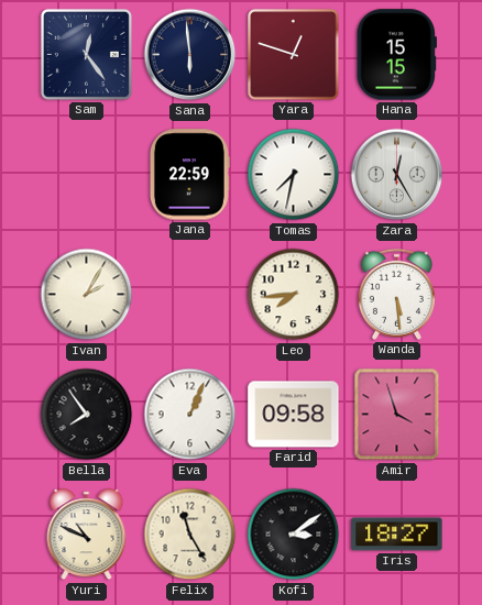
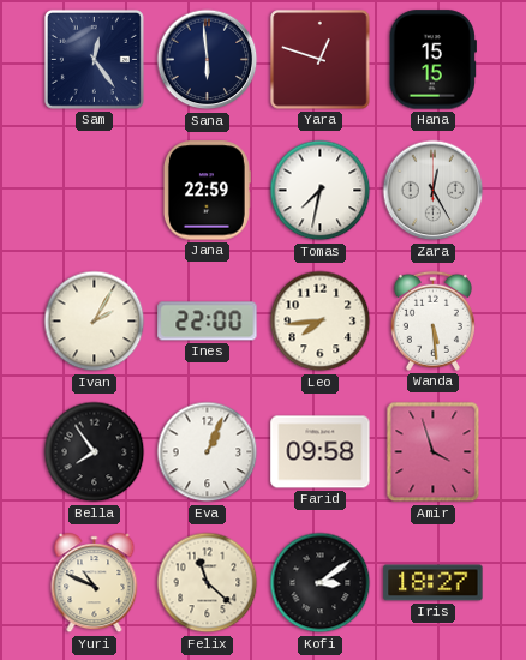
Ines: none -> 22:00 (208, 322)
Felix: 11:25 -> 11:22 (208, 583)
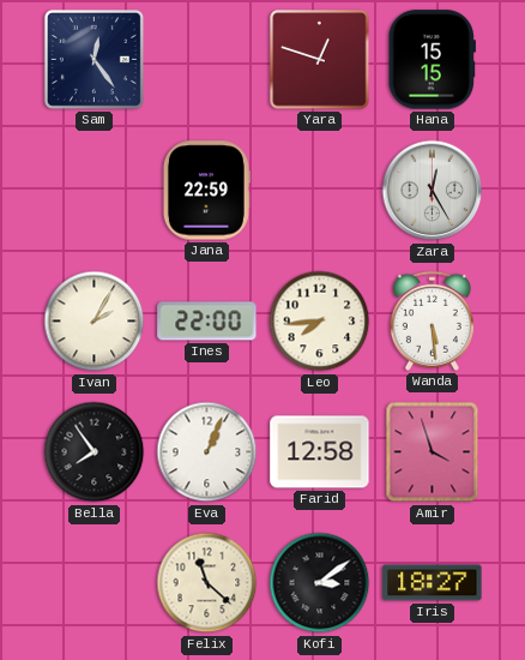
Sana: 5:59 -> none (208, 60)
Tomas: 7:32 -> none (321, 191)
Farid: 09:58 -> 12:58 (320, 452)
Yuri: 10:49 -> none (95, 583)
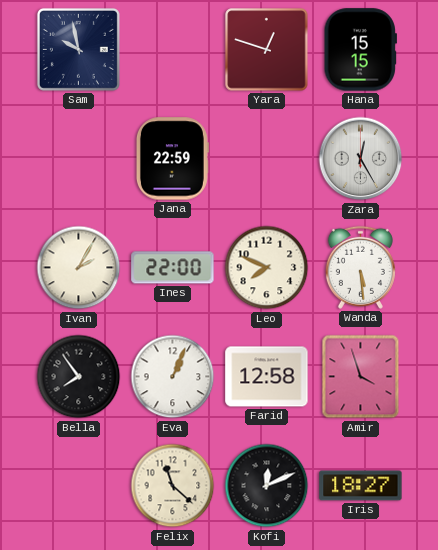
Sam: 12:24 -> 9:58 (78, 49)
Leo: 7:44 -> 7:49 (267, 268)
Kofi: 3:09 -> 12:11 (267, 486)
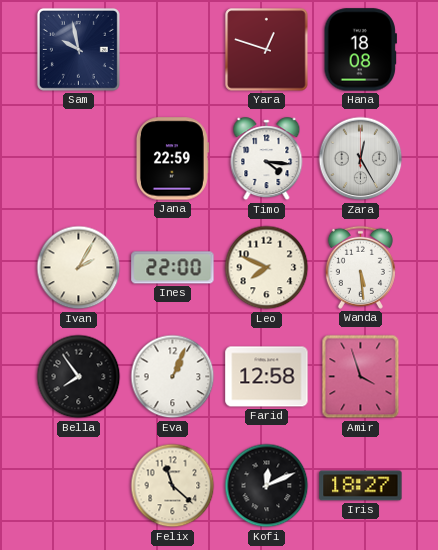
Hana: 15:15 -> 18:08 (360, 50)
Timo: none -> 4:16 (267, 159)
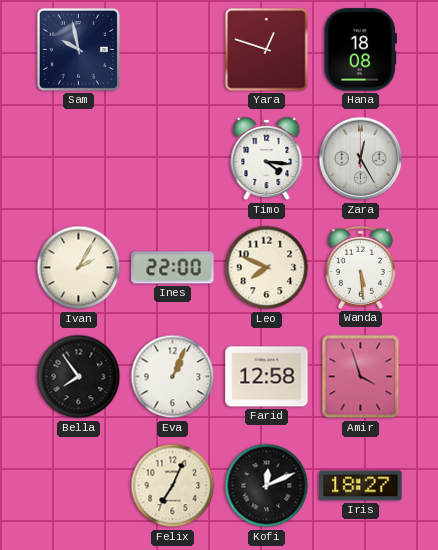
Jana: 22:59 -> none (172, 159)
Felix: 11:22 -> 7:04 (173, 486)
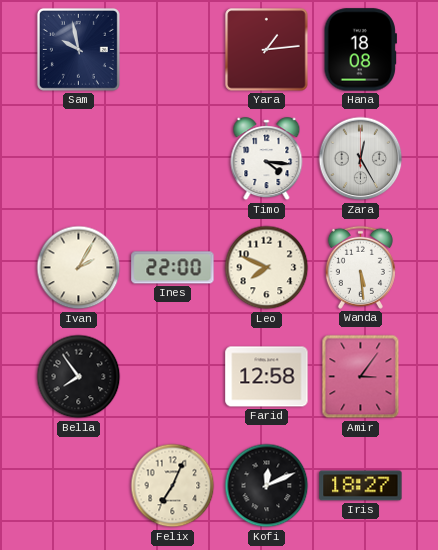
Yara: 12:48 -> 1:14 (267, 50)
Eva: 1:04 -> none (173, 377)
Amir: 3:57 -> 3:06 (361, 377)
